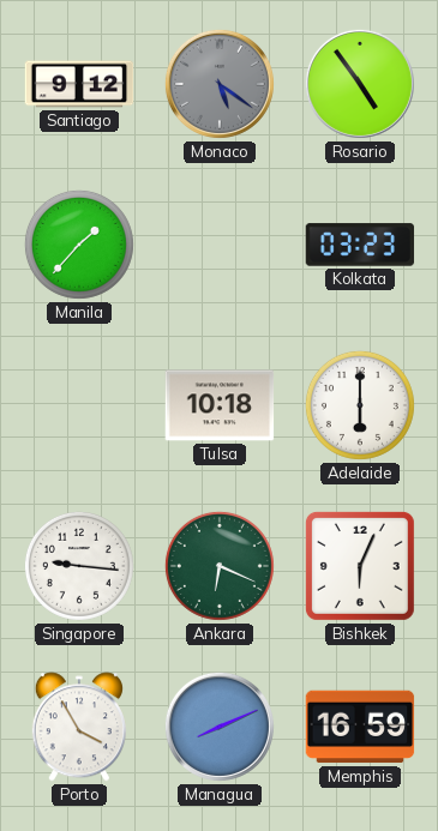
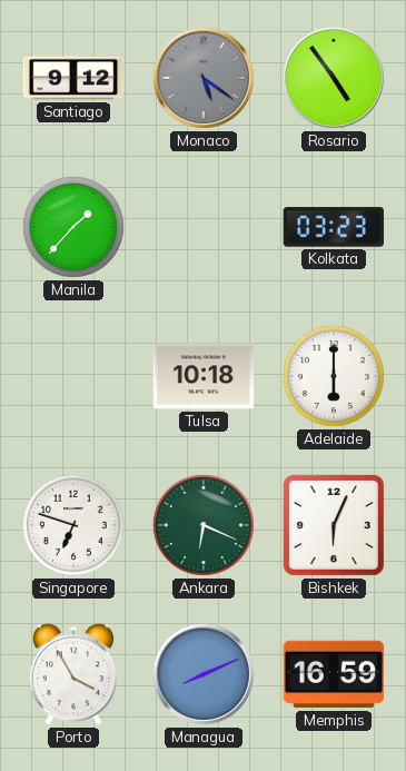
Singapore: 9:16 -> 6:48 (73, 525)
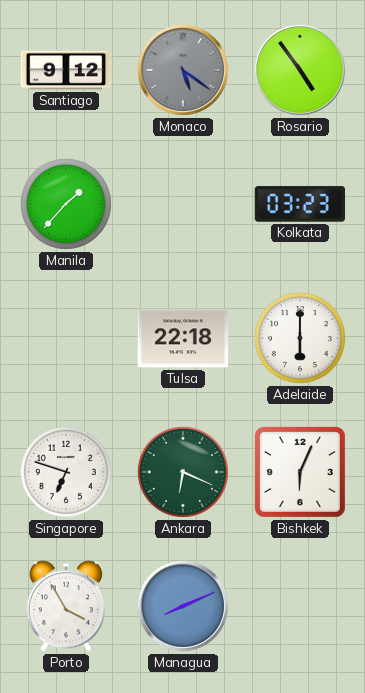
Tulsa: 10:18 -> 22:18 (183, 338)
Memphis: 16:59 -> none (334, 674)
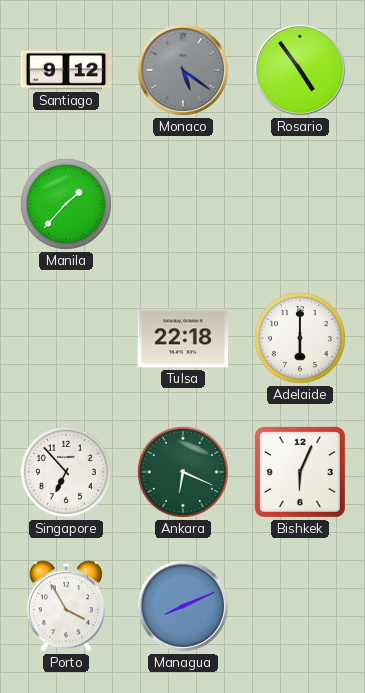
Kolkata: 03:23 -> none (300, 204)
Singapore: 6:48 -> 6:53 (66, 472)
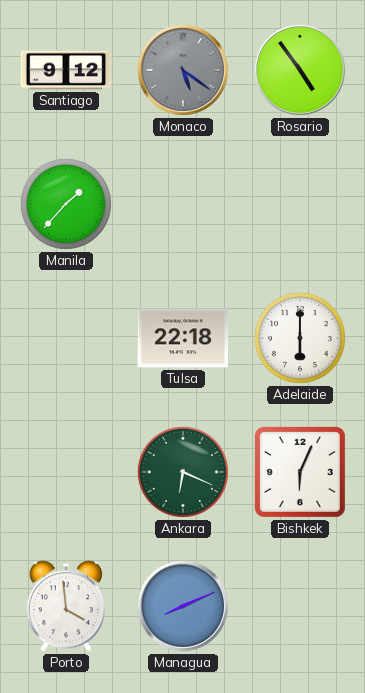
Singapore: 6:53 -> none (66, 472)
Porto: 3:55 -> 3:59 (66, 606)
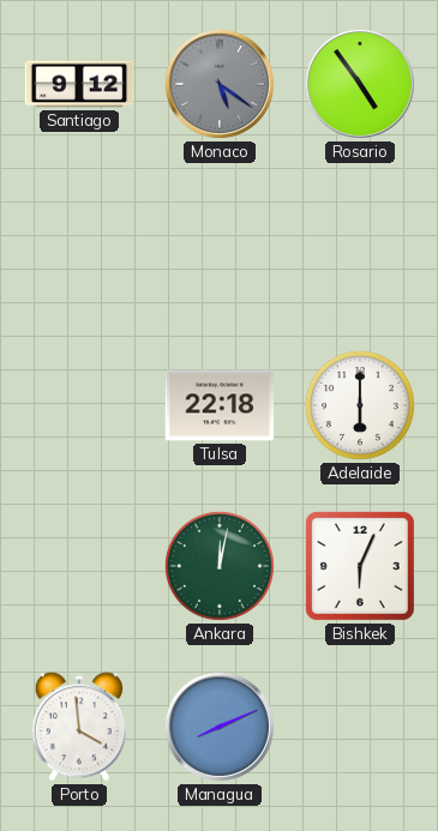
Manila: 1:37 -> none (66, 204)
Ankara: 6:19 -> 12:02 (220, 566)
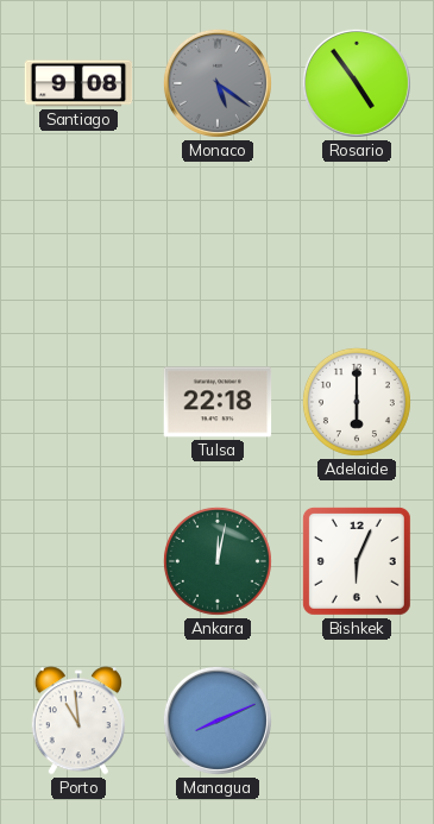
Santiago: 9:12 -> 9:08 (78, 83)
Porto: 3:59 -> 10:59 (78, 721)
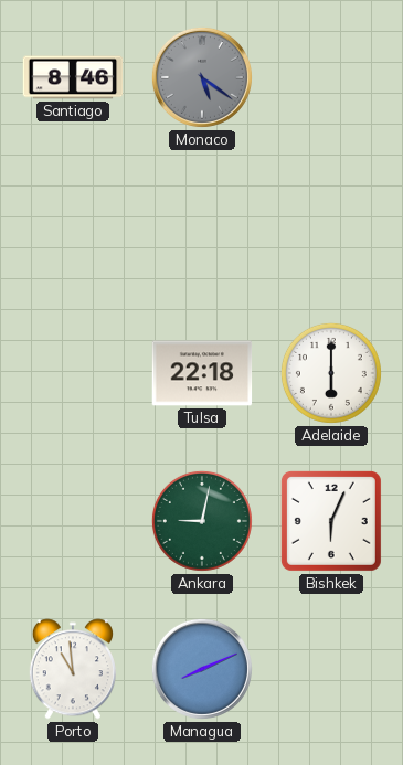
Santiago: 9:08 -> 8:46 (73, 77)
Rosario: 4:54 -> none (357, 83)
Ankara: 12:02 -> 9:02 (202, 521)
